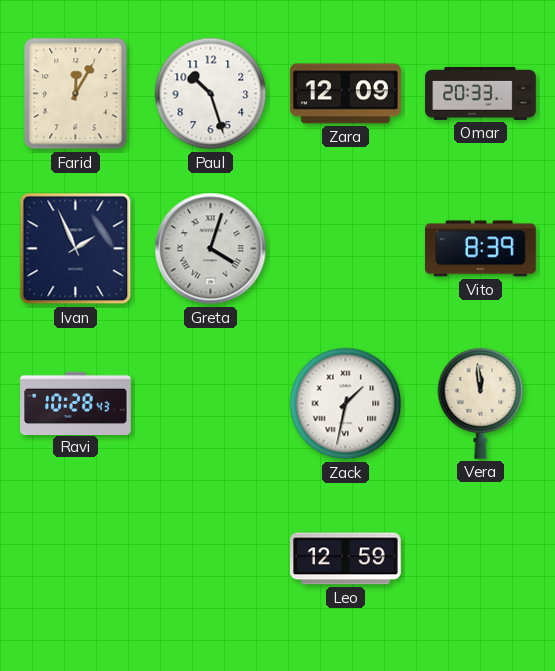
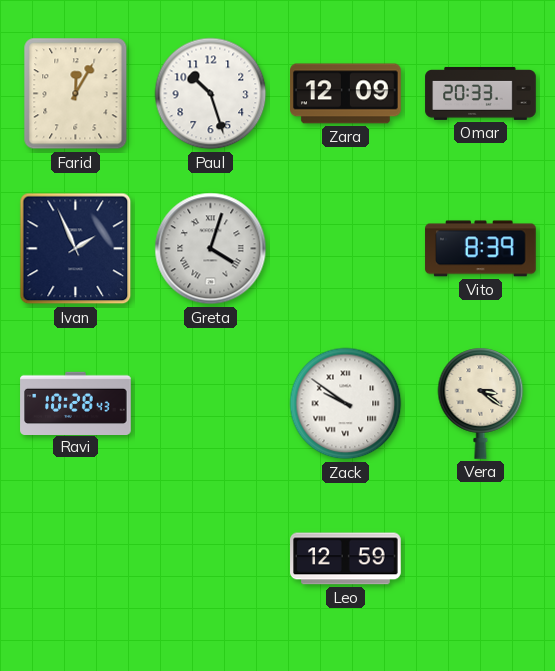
Zack: 1:32 -> 9:51 (346, 404)
Vera: 11:59 -> 3:21 (481, 403)
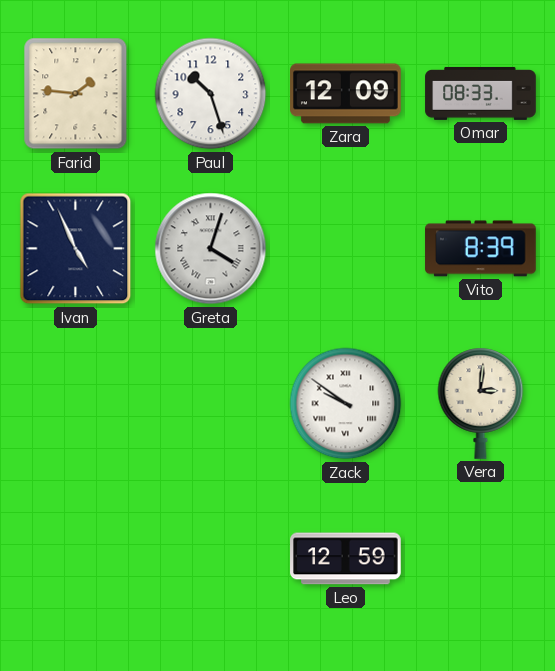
Farid: 12:05 -> 1:46 (76, 94)
Omar: 20:33 -> 08:33 (481, 93)
Ivan: 1:56 -> 4:56 (76, 249)
Ravi: 10:28 -> none (76, 403)
Vera: 3:21 -> 3:01 (481, 403)
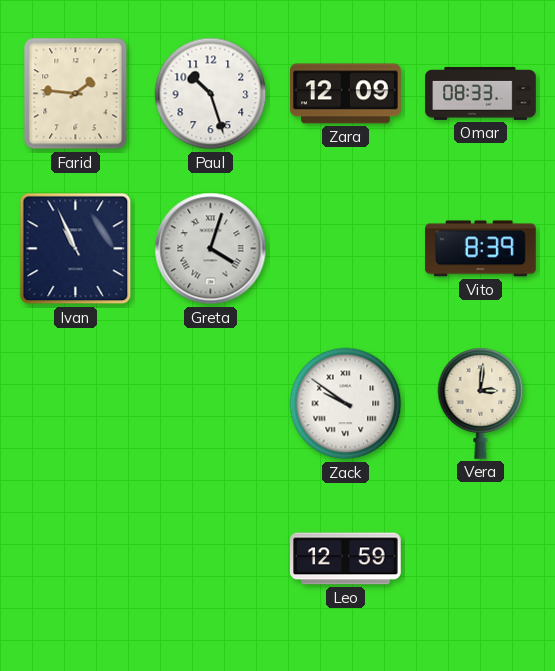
Ivan: 4:56 -> 10:56 (76, 249)
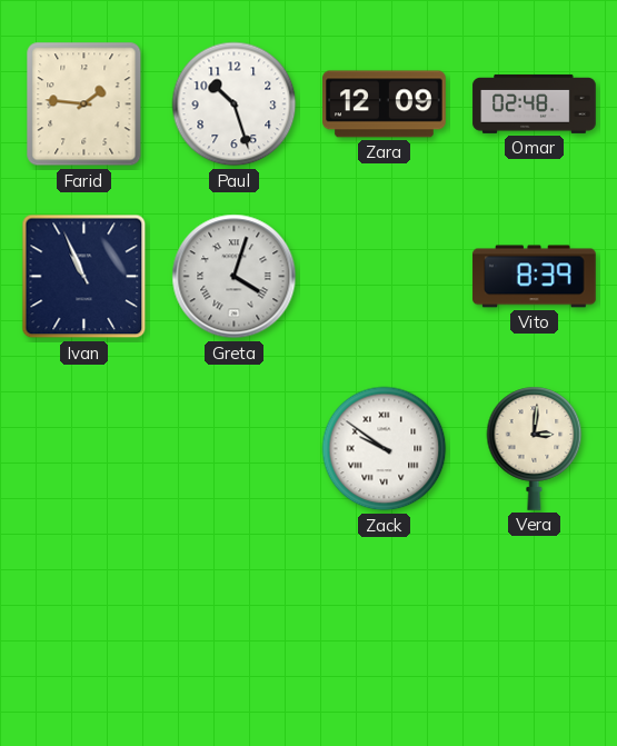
Omar: 08:33 -> 02:48 (535, 103)
Leo: 12:59 -> none (346, 559)
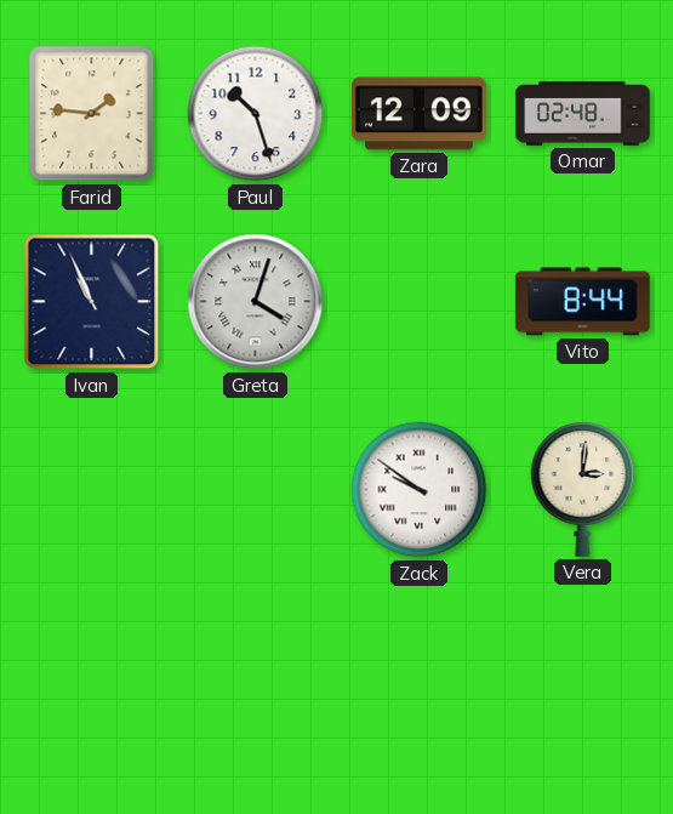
Vito: 8:39 -> 8:44 (583, 302)
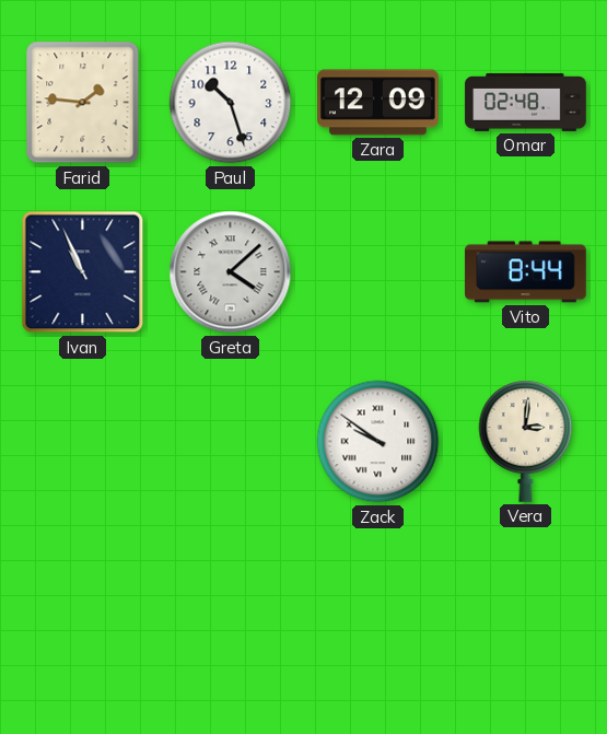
Greta: 4:03 -> 4:08 (231, 272)
